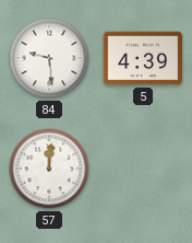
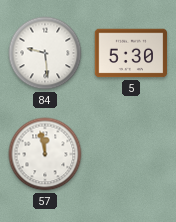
5: 4:39 -> 5:30 (131, 53)
57: 12:01 -> 11:58 (45, 154)
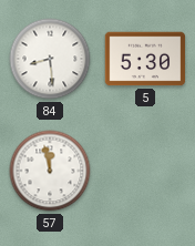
84: 9:29 -> 8:29 (50, 59)
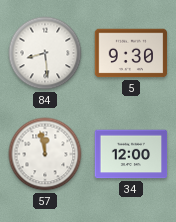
5: 5:30 -> 9:30 (131, 53)
34: none -> 12:00 (131, 154)
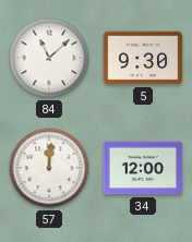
84: 8:29 -> 11:08 (49, 58)
57: 11:58 -> 12:01 (49, 168)
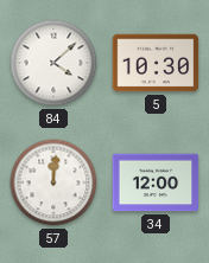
84: 11:08 -> 4:08 (53, 63)
5: 9:30 -> 10:30 (156, 63)
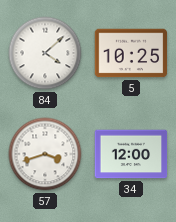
5: 10:30 -> 10:25 (131, 53)
57: 12:01 -> 3:42 (45, 154)
